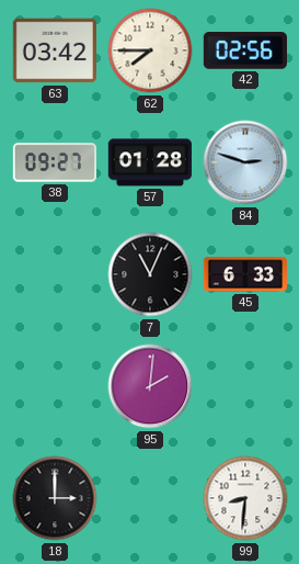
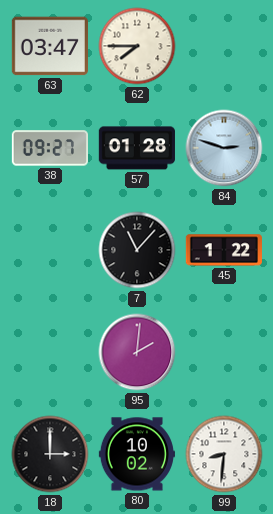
63: 03:42 -> 03:47 (50, 46)
42: 02:56 -> none (245, 50)
7: 11:04 -> 11:07 (137, 250)
45: 6:33 -> 1:22 (224, 250)
80: none -> 10:02 (136, 454)
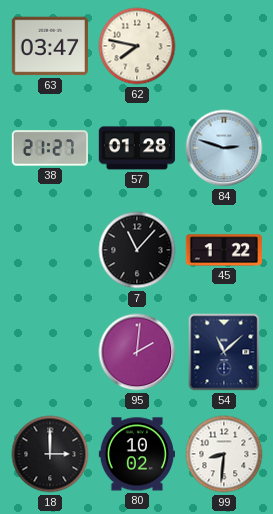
62: 7:45 -> 7:47 (137, 46)
38: 09:27 -> 21:27 (49, 148)
54: none -> 11:08 (224, 352)
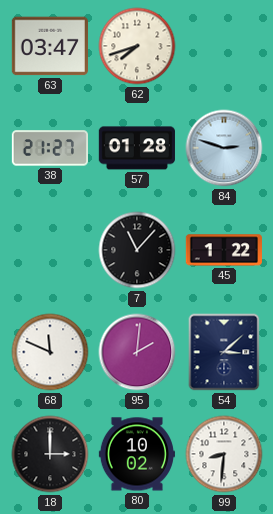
62: 7:47 -> 7:42 (137, 46)
68: none -> 11:49 (50, 352)
54: 11:08 -> 3:08 (224, 352)
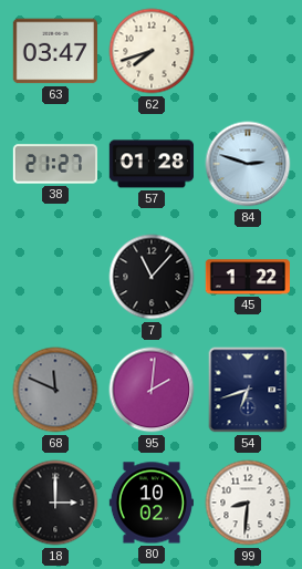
68 dial: white -> grey (55, 390)
54: 3:08 -> 6:42 (248, 390)
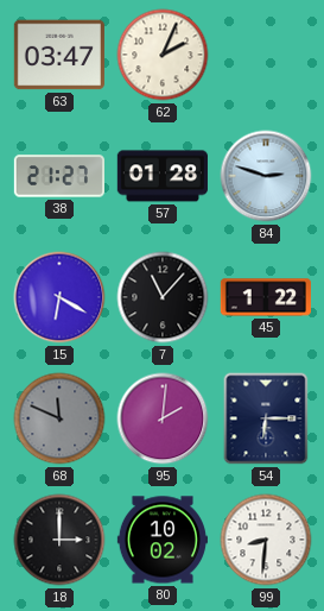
62: 7:42 -> 2:04 (163, 55)
15: none -> 6:20 (59, 297)
54: 6:42 -> 6:15 (266, 418)
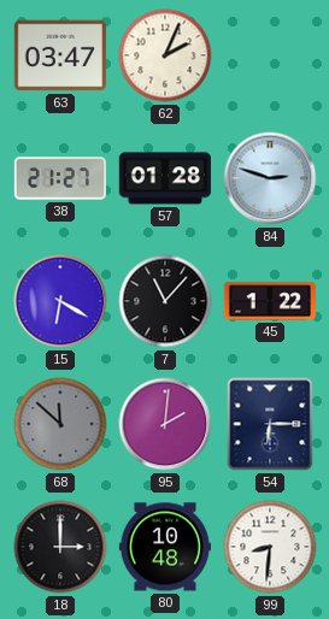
68: 11:49 -> 11:52 (60, 424)
80: 10:02 -> 10:48 (164, 547)
